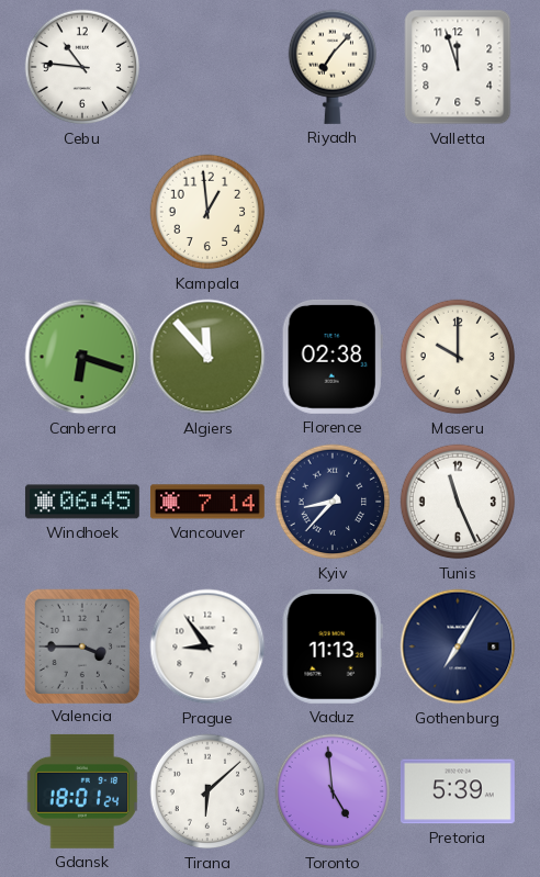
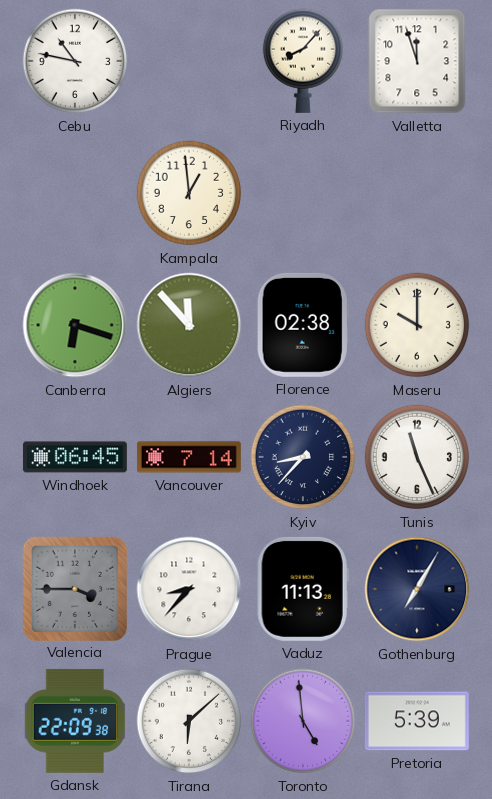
Cebu: 10:46 -> 10:47 (75, 61)
Riyadh: 7:07 -> 8:07 (302, 61)
Prague: 8:54 -> 8:37 (189, 589)
Gdansk: 18:01 -> 22:09 (75, 721)
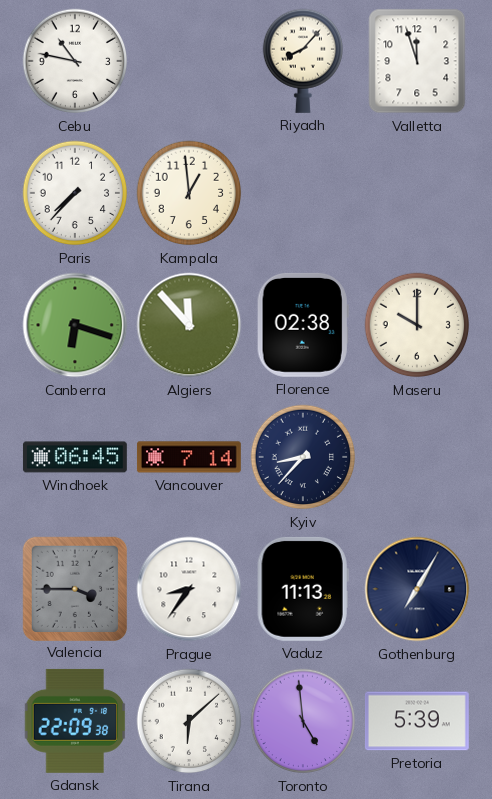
Paris: none -> 7:37 (75, 193)
Tunis: 11:26 -> none (417, 457)
Prague: 8:37 -> 8:36 (189, 589)
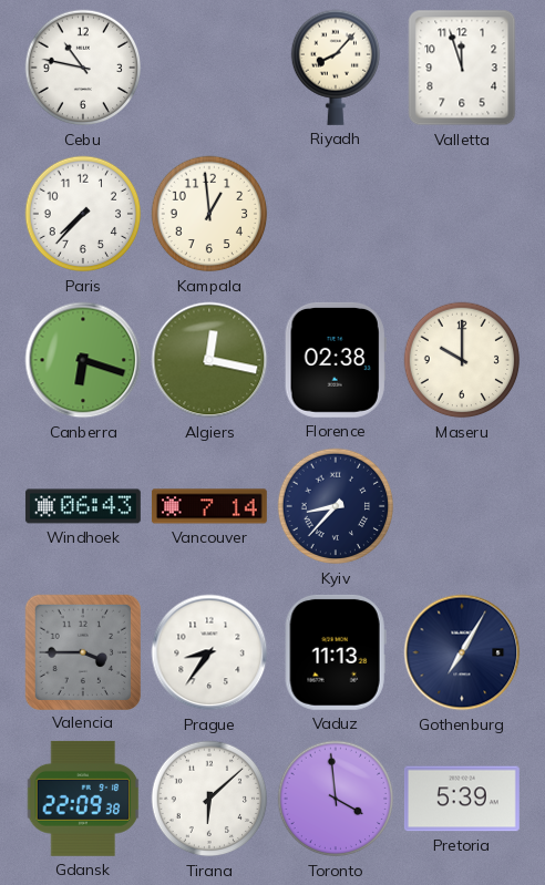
Algiers: 11:53 -> 12:17 (209, 360)
Windhoek: 06:45 -> 06:43 (83, 506)
Toronto: 4:59 -> 3:59 (336, 799)
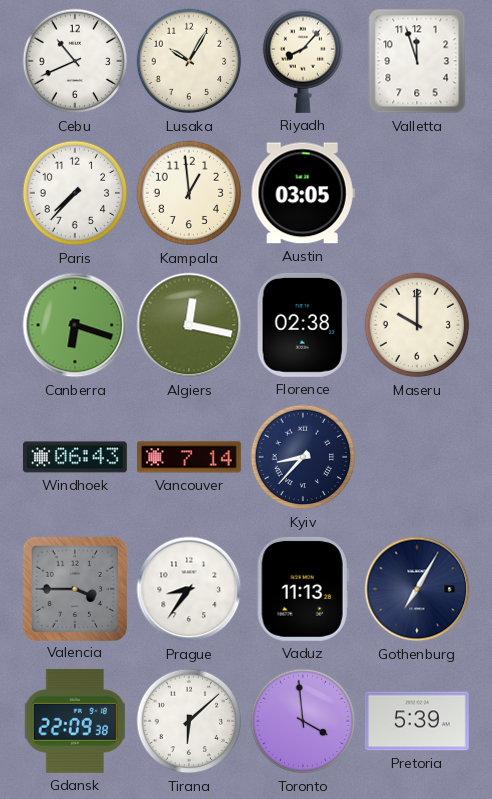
Cebu: 10:47 -> 10:41 (75, 61)
Lusaka: none -> 10:05 (189, 61)
Austin: none -> 03:05 (303, 193)
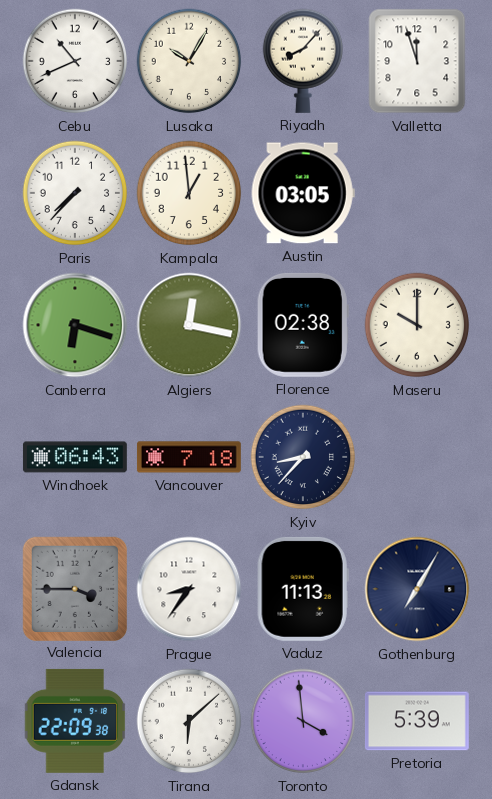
Vancouver: 7:14 -> 7:18 (189, 457)
